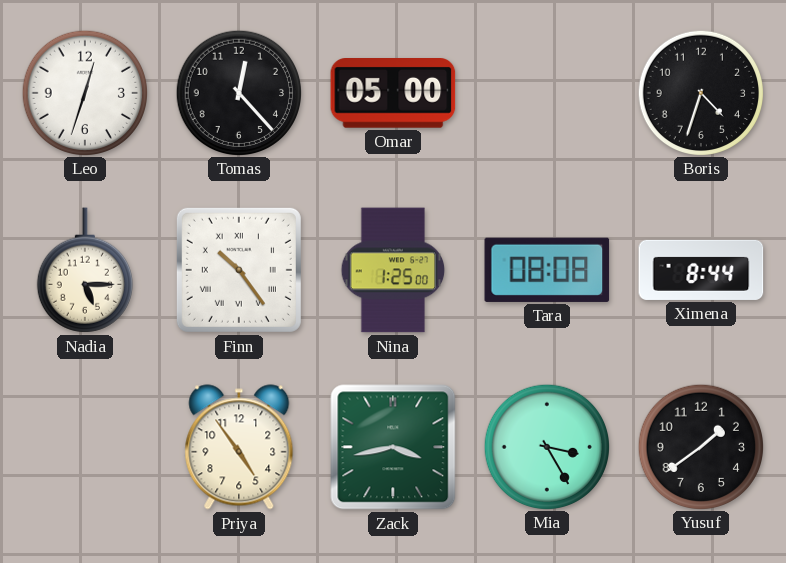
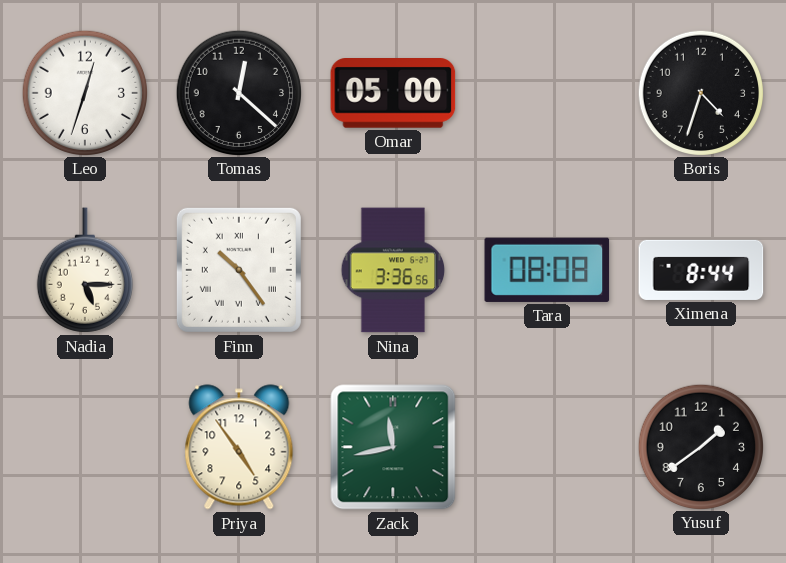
Tomas: 12:23 -> 12:22 (238, 92)
Nina: 1:25 -> 3:36 (393, 270)
Zack: 3:43 -> 11:43 (393, 447)
Mia: 3:25 -> none (546, 446)
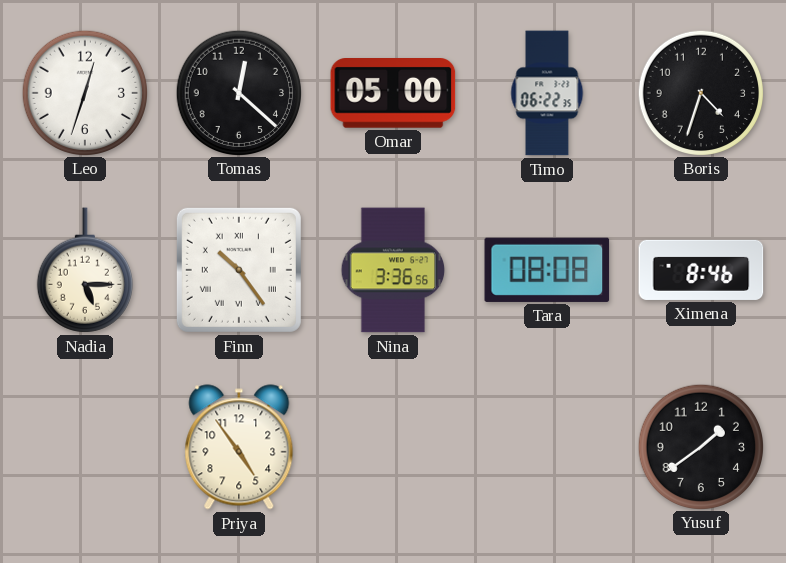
Timo: none -> 06:22 (547, 93)
Ximena: 8:44 -> 8:46 (701, 270)
Zack: 11:43 -> none (393, 447)
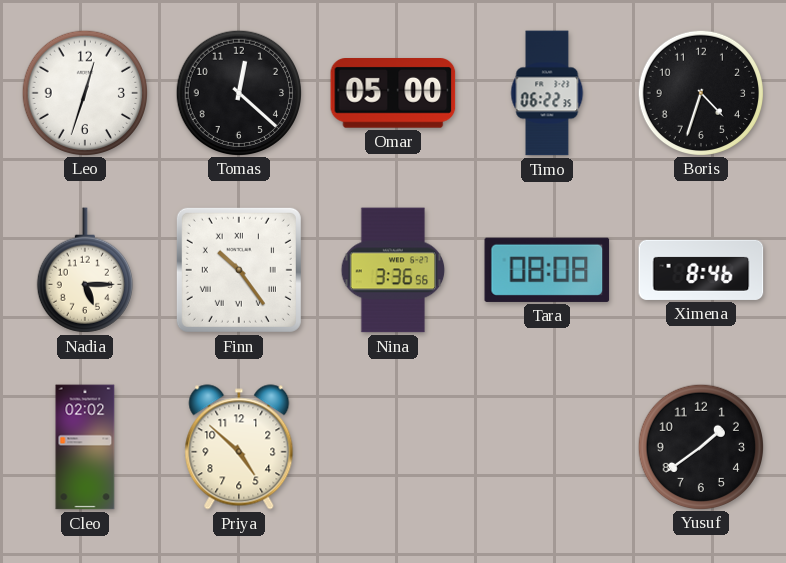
Cleo: none -> 02:02 (85, 447)
Priya: 4:54 -> 4:52 (239, 447)
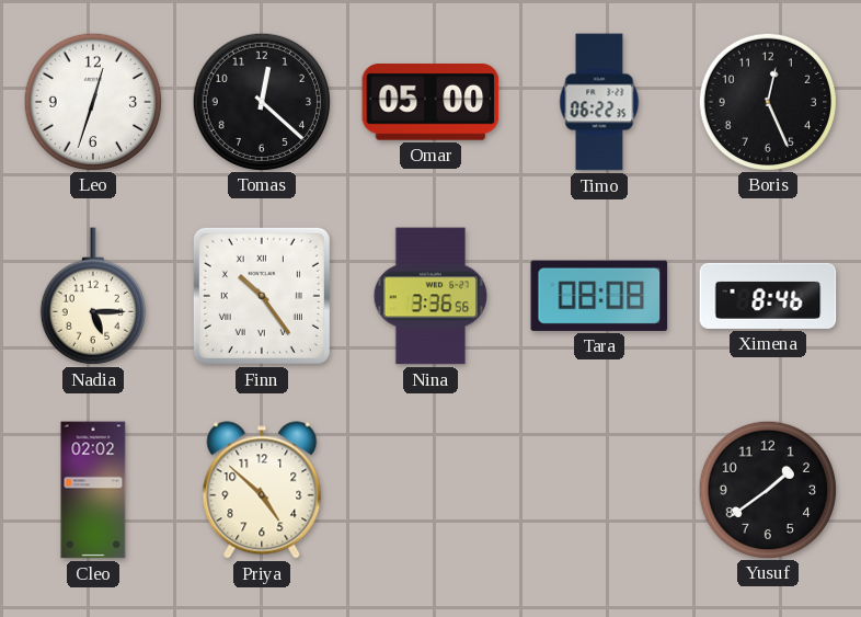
Boris: 4:33 -> 12:26 (767, 101)
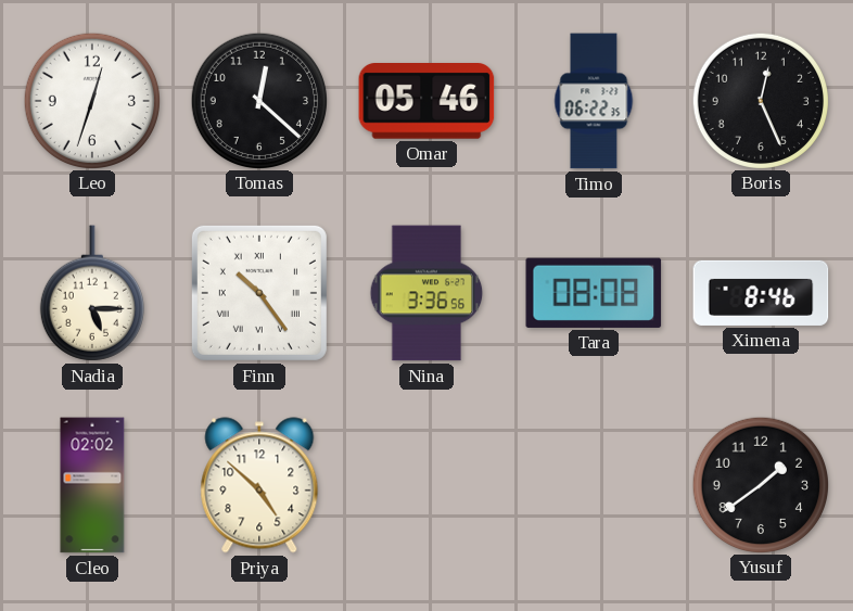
Omar: 05:00 -> 05:46 (426, 102)
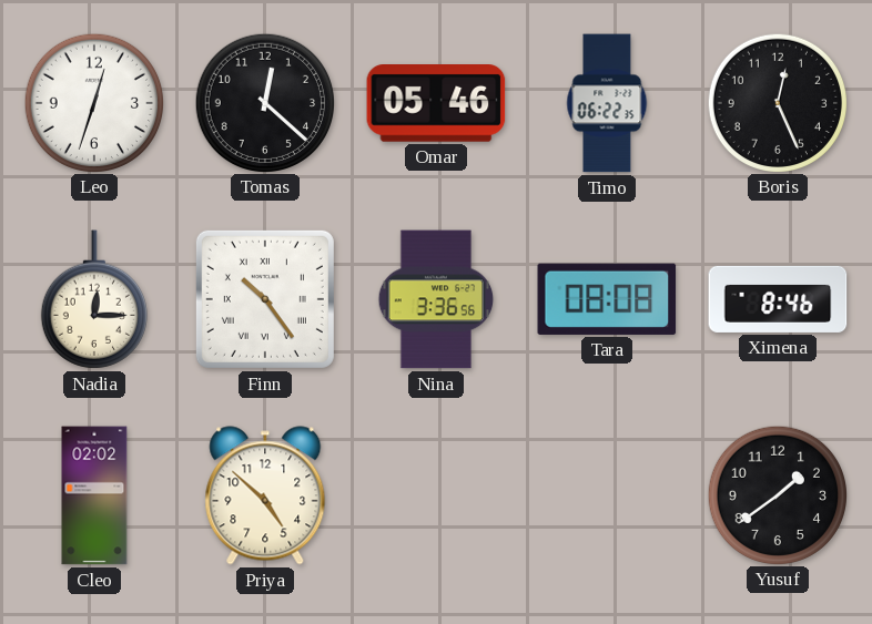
Nadia: 5:15 -> 12:15 (94, 299)
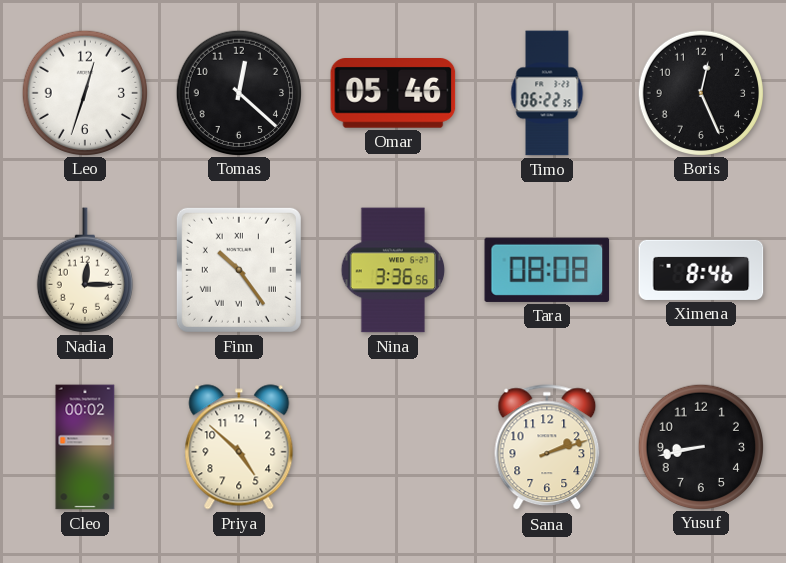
Cleo: 02:02 -> 00:02 (85, 447)
Sana: none -> 2:12 (547, 448)
Yusuf: 1:39 -> 8:43 (700, 446)
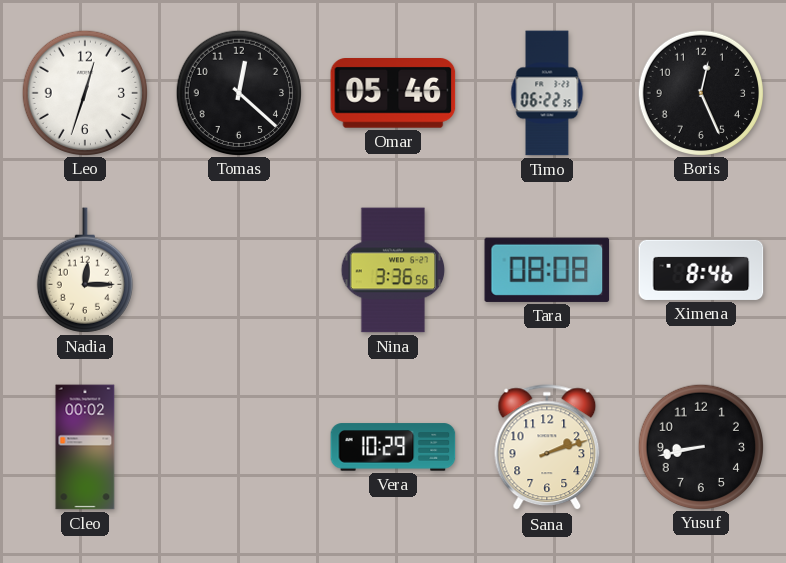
Finn: 10:24 -> none (239, 270)
Priya: 4:52 -> none (239, 447)
Vera: none -> 10:29 (393, 447)
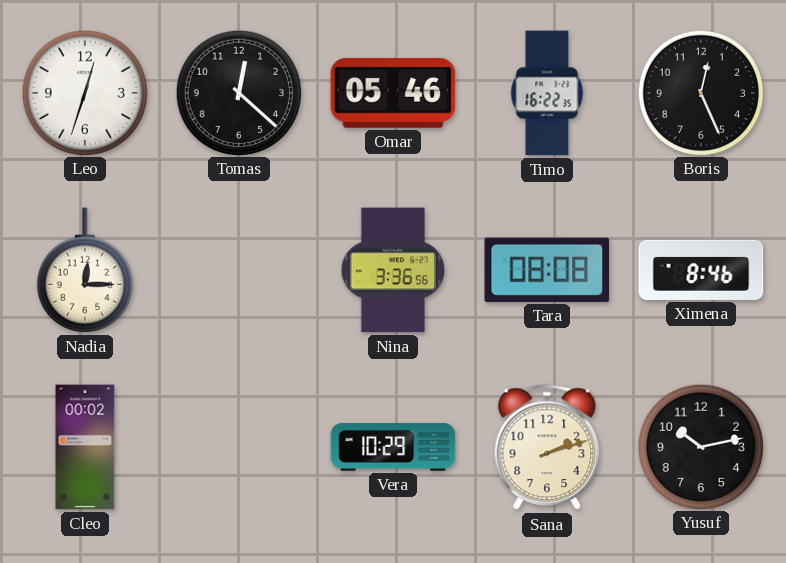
Timo: 06:22 -> 16:22 (547, 93)
Yusuf: 8:43 -> 10:13 (700, 446)
